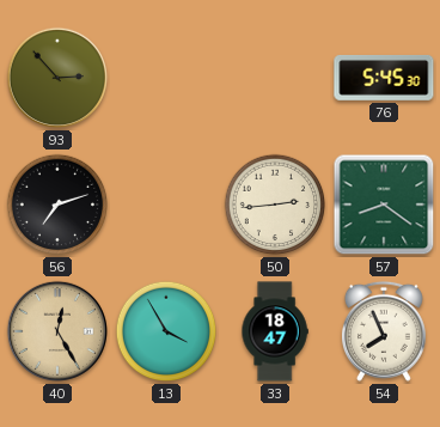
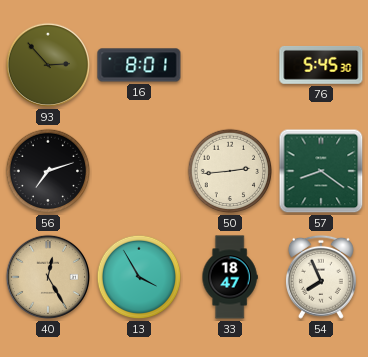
16: none -> 8:01 (139, 65)
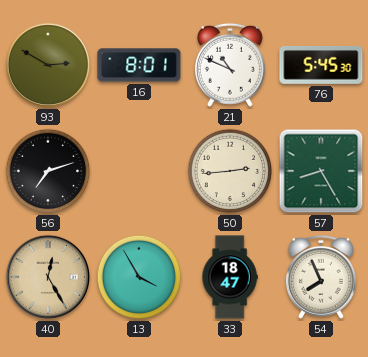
93: 2:53 -> 2:50 (48, 65)
21: none -> 10:49 (230, 65)
57: 8:21 -> 8:25 (321, 171)
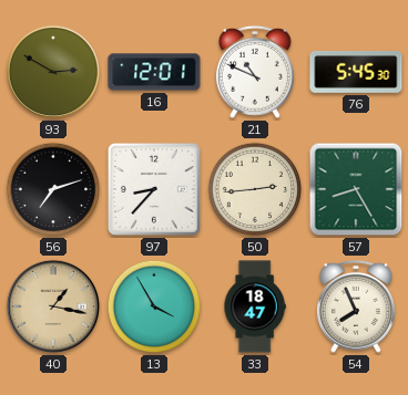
16: 8:01 -> 12:01 (154, 72)
97: none -> 8:37 (155, 190)
40: 12:25 -> 1:17 (53, 306)
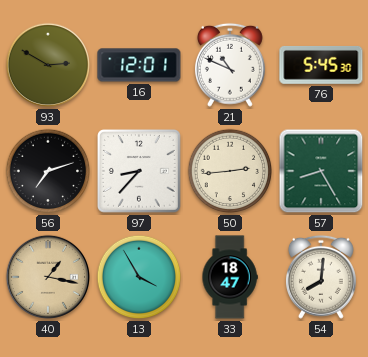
54: 7:56 -> 8:01 (321, 277)
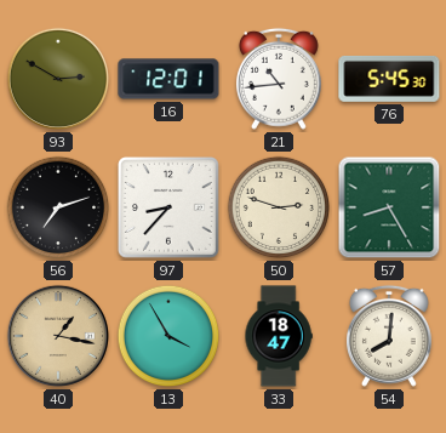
21: 10:49 -> 10:44 (279, 79)
50: 2:44 -> 2:48 (279, 207)
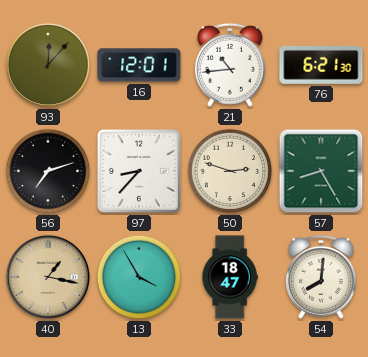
93: 2:50 -> 12:07 (48, 65)
76: 5:45 -> 6:21 (321, 65)
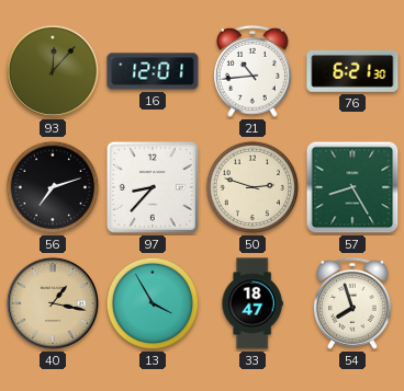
54: 8:01 -> 7:57 (352, 303)
